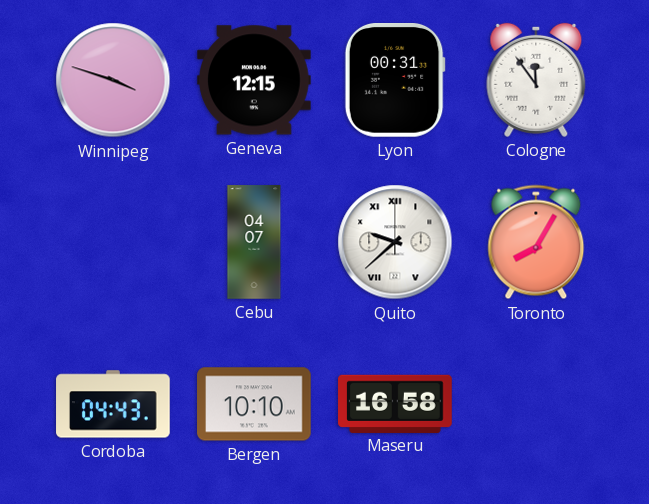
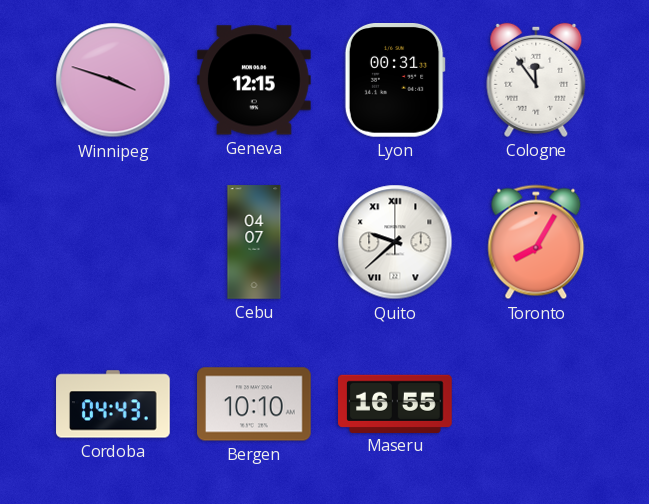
Maseru: 16:58 -> 16:55 (395, 403)
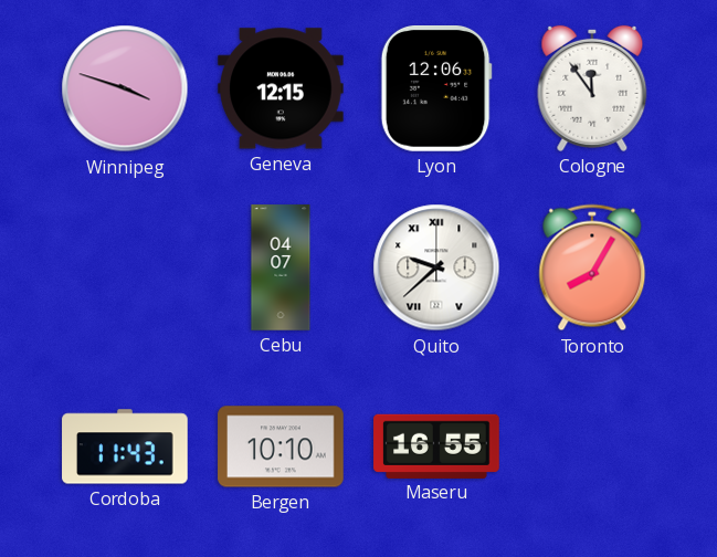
Lyon: 00:31 -> 12:06 (436, 90)
Cordoba: 04:43 -> 11:43 (125, 446)
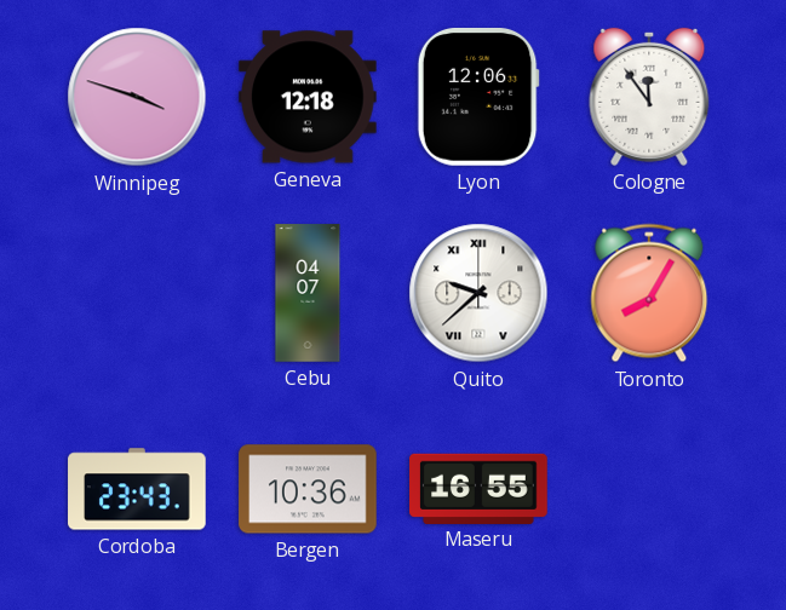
Geneva: 12:15 -> 12:18 (309, 97)
Cordoba: 11:43 -> 23:43 (137, 489)
Bergen: 10:10 -> 10:36 (308, 489)
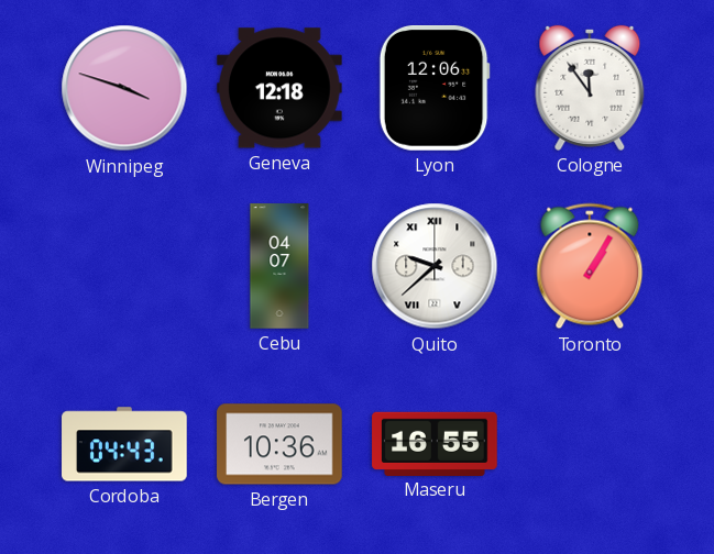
Toronto: 8:05 -> 1:05 (590, 266)
Cordoba: 23:43 -> 04:43 (124, 444)
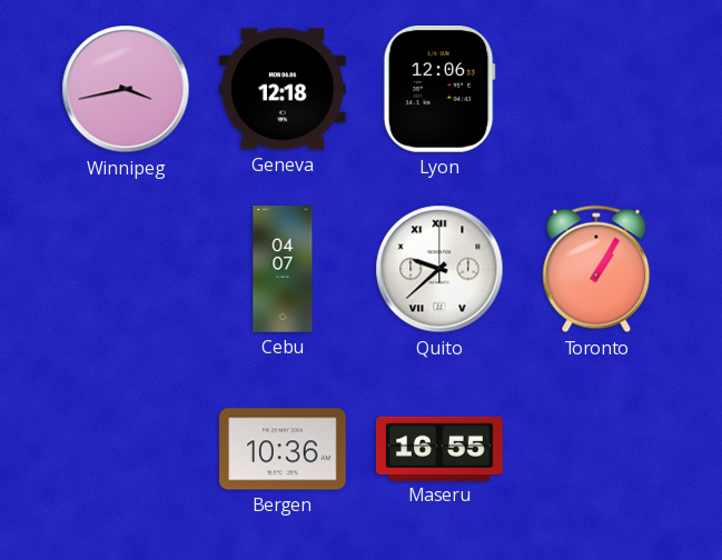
Winnipeg: 3:48 -> 3:43 (126, 89)
Cologne: 11:54 -> none (590, 88)
Cordoba: 04:43 -> none (124, 444)
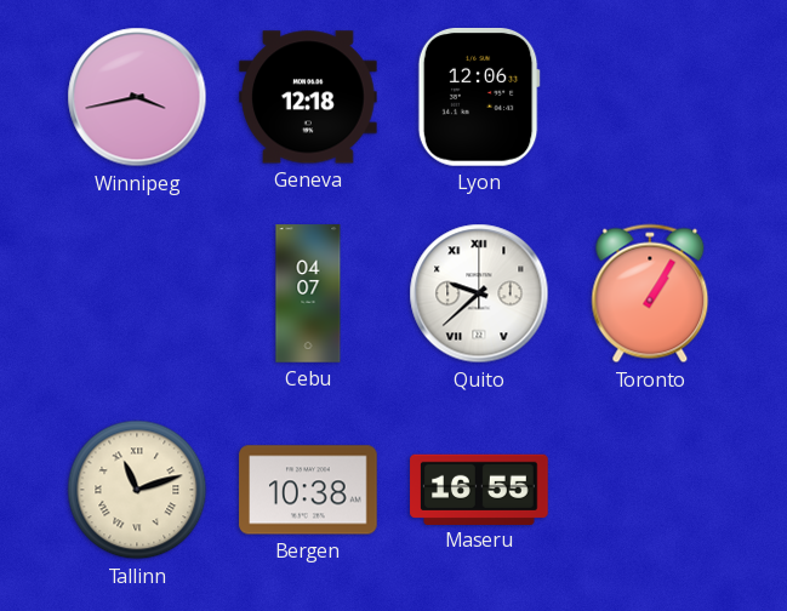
Tallinn: none -> 11:12 (137, 490)
Bergen: 10:36 -> 10:38 (308, 490)
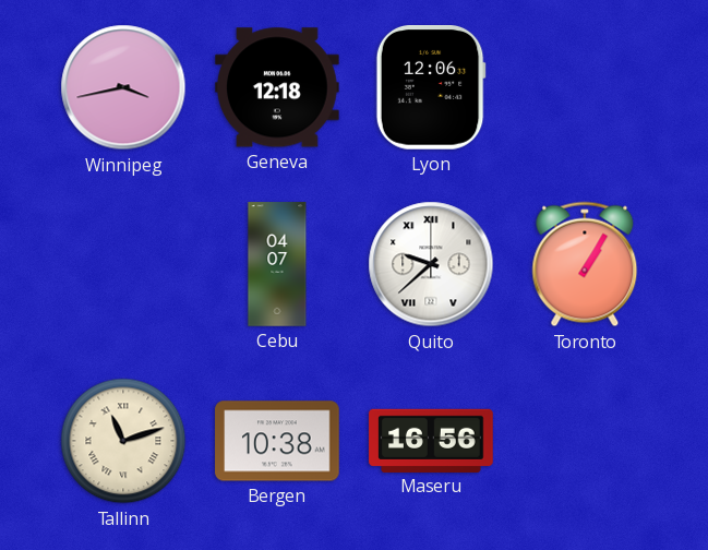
Maseru: 16:55 -> 16:56 (431, 440)
